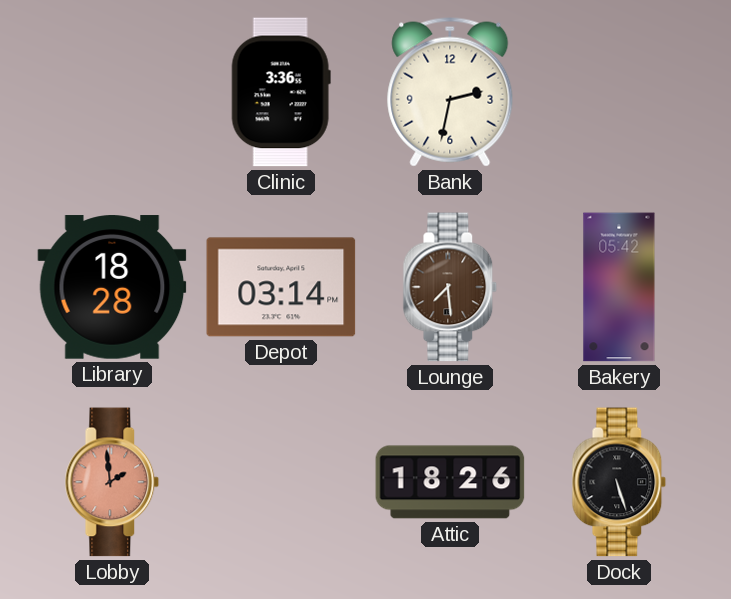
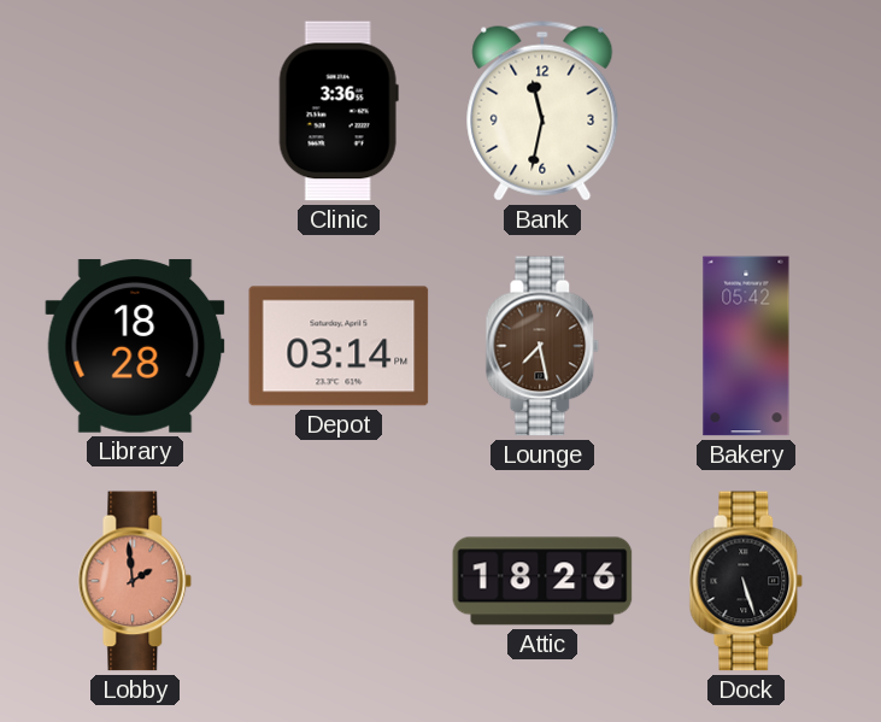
Bank: 2:32 -> 11:32 (542, 111)
Lounge: 7:29 -> 7:28 (542, 346)
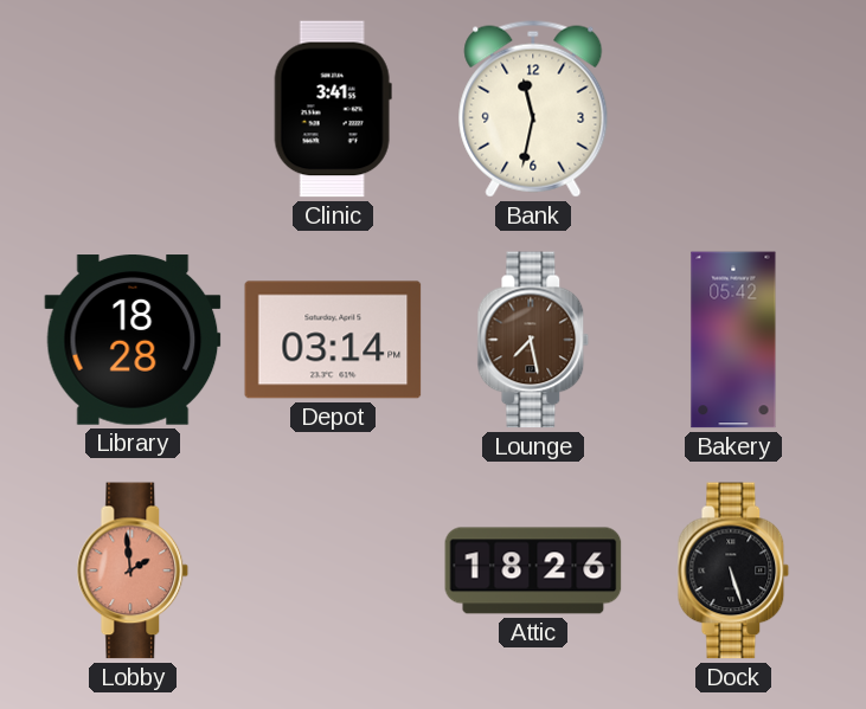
Clinic: 3:36 -> 3:41 (333, 109)
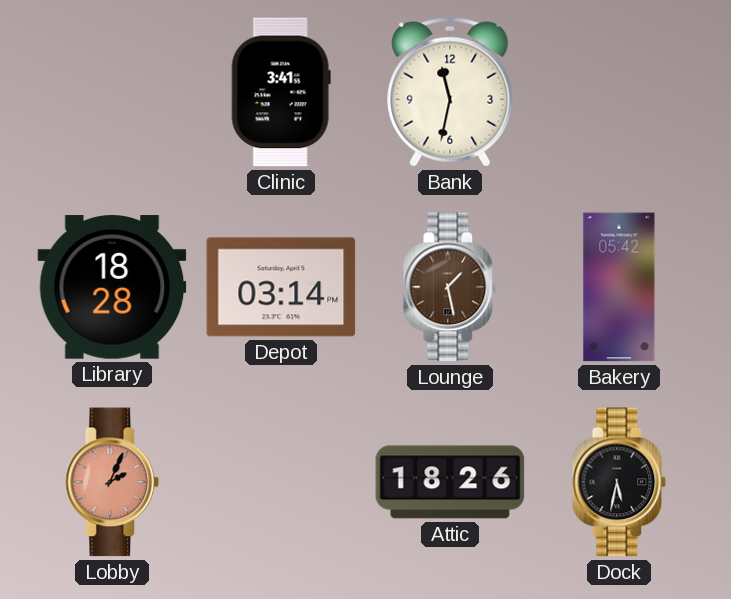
Lounge: 7:28 -> 1:28 (450, 287)
Lobby: 1:59 -> 2:04 (112, 482)
Dock: 5:27 -> 5:32 (619, 482)
